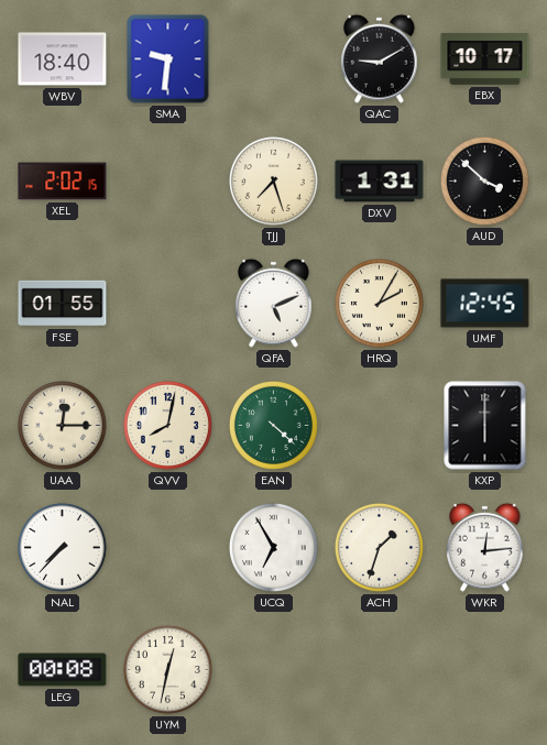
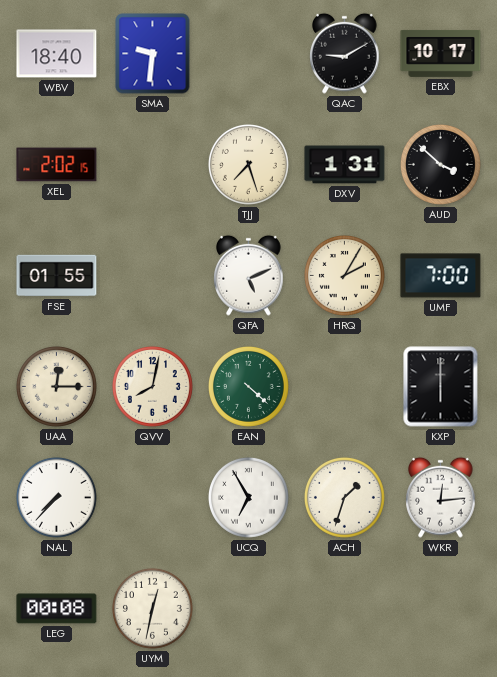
UMF: 12:45 -> 7:00 (441, 276)
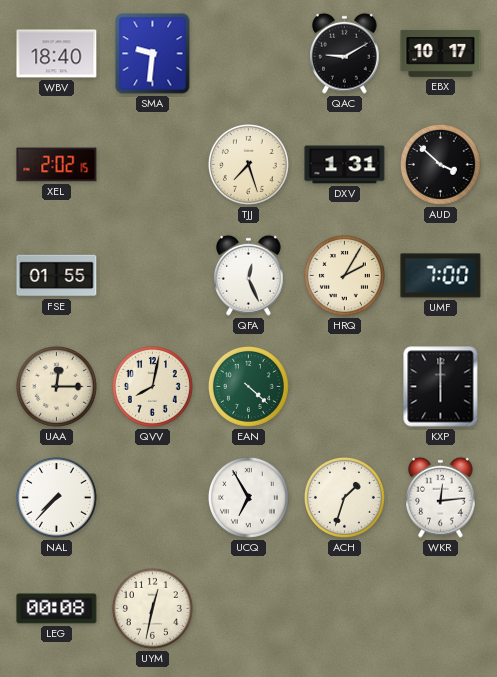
QFA: 5:11 -> 12:26 (249, 275)
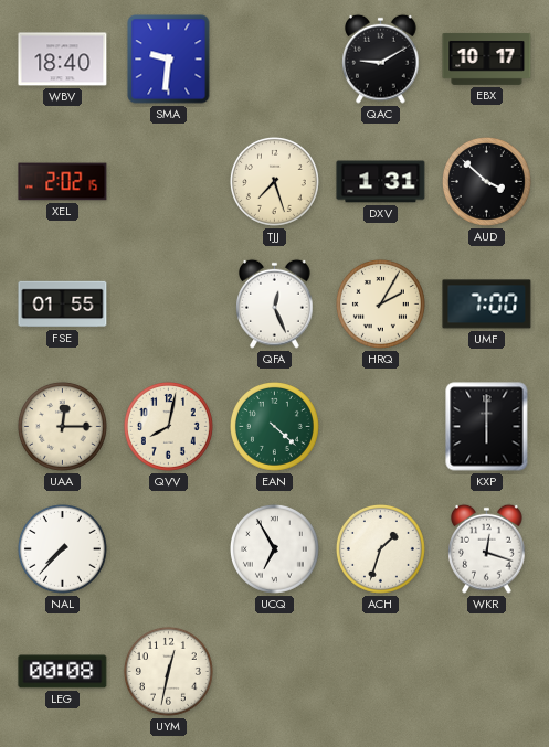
WKR: 12:14 -> 12:18 (487, 548)
